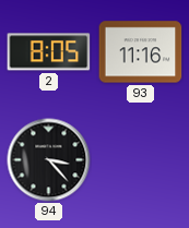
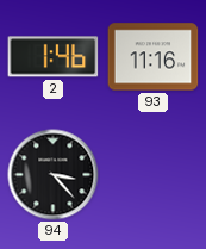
2: 8:05 -> 1:46 (54, 57)
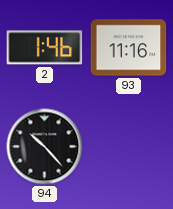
94: 3:23 -> 10:23 (45, 147)
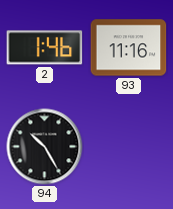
94: 10:23 -> 10:25 (45, 147)
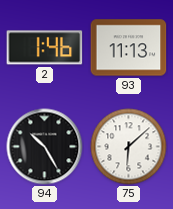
93: 11:16 -> 11:13 (129, 48)
75: none -> 6:08 (129, 147)
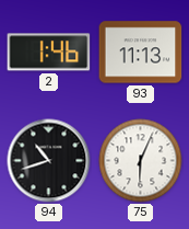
94: 10:25 -> 10:42 (49, 161)
75: 6:08 -> 6:04 (141, 161)
